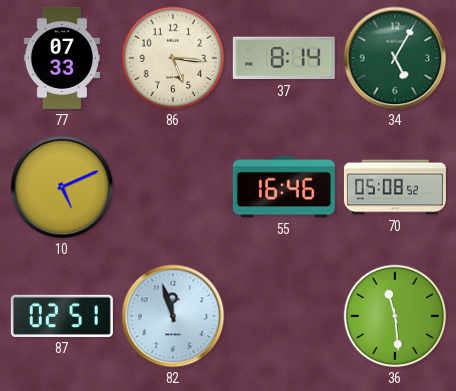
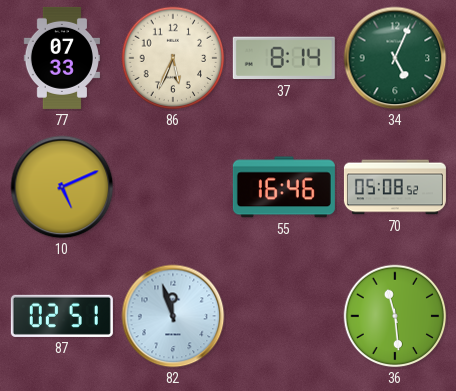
86: 5:16 -> 5:34 (173, 58)
34: 5:05 -> 5:04 (395, 58)
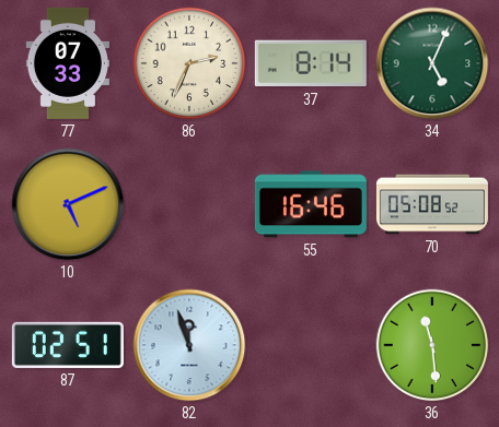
86: 5:34 -> 2:34 (189, 63)
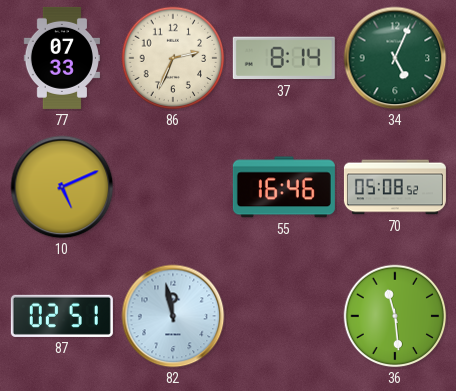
82: 11:57 -> 11:58 (173, 316)
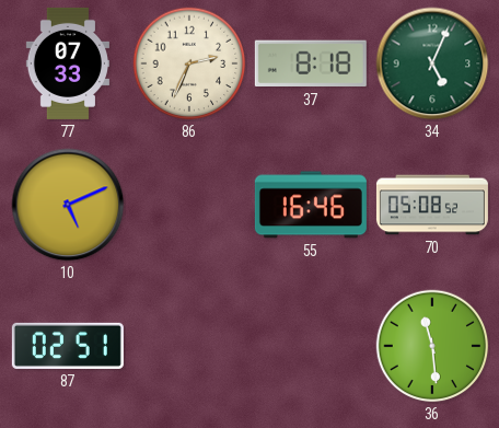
37: 8:14 -> 8:18 (311, 63)
82: 11:58 -> none (173, 316)
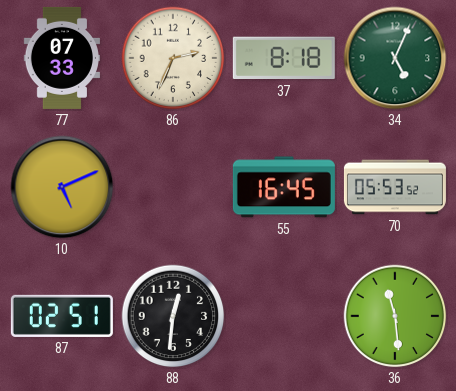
55: 16:46 -> 16:45 (284, 187)
70: 05:08 -> 05:53 (395, 187)
88: none -> 12:31 (173, 316)
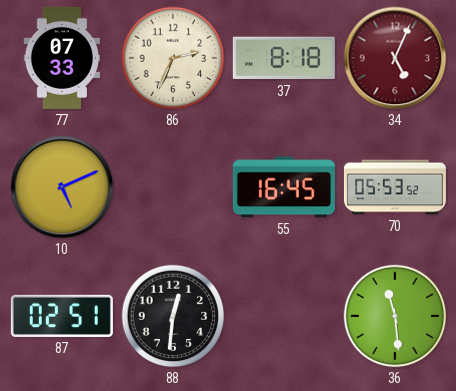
34 dial: green -> burgundy (395, 58)
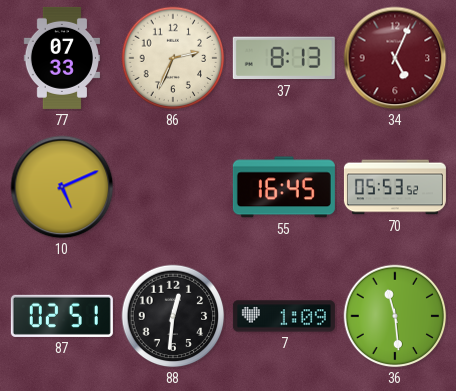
37: 8:18 -> 8:13 (284, 58)
7: none -> 1:09 (284, 316)
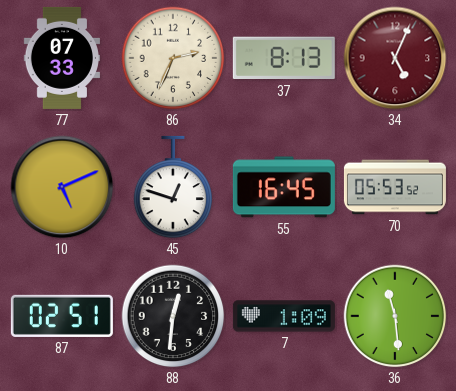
45: none -> 12:48 (173, 187)
